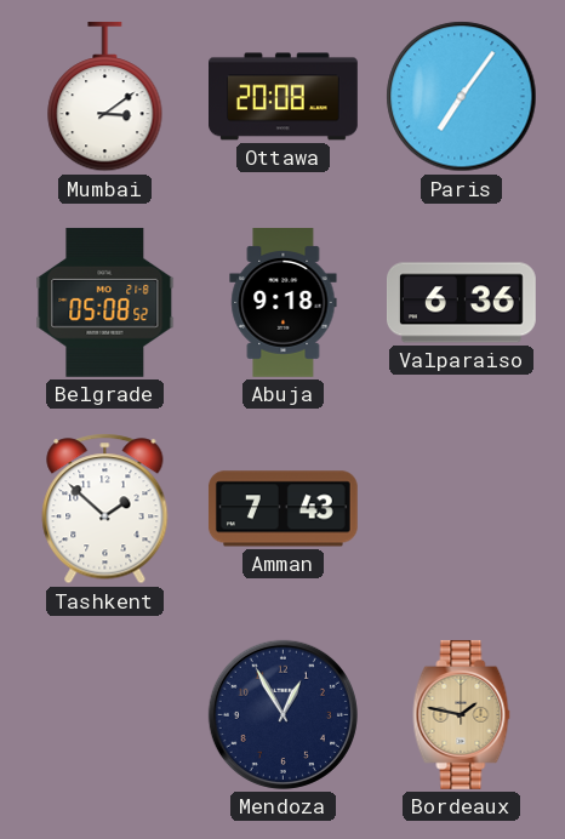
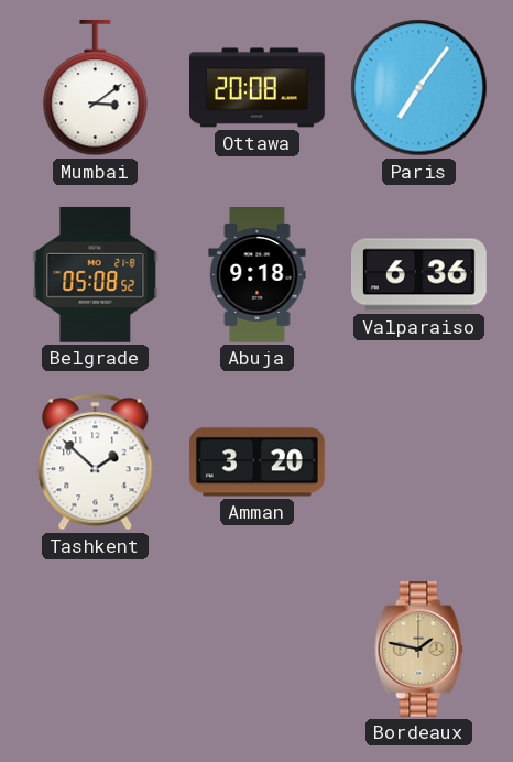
Amman: 7:43 -> 3:20 (256, 462)
Mendoza: 12:55 -> none (282, 714)
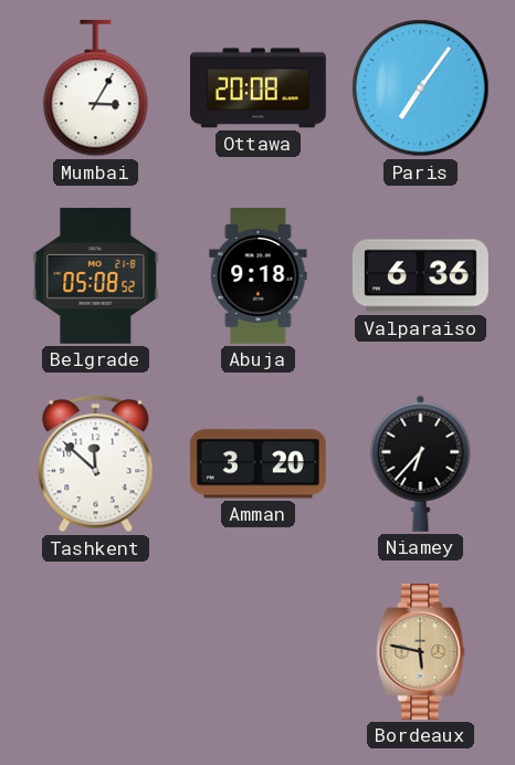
Mumbai: 3:09 -> 3:05 (96, 88)
Tashkent: 1:52 -> 11:52 (96, 464)
Niamey: none -> 6:37 (421, 463)
Bordeaux: 1:47 -> 5:47 (421, 651)
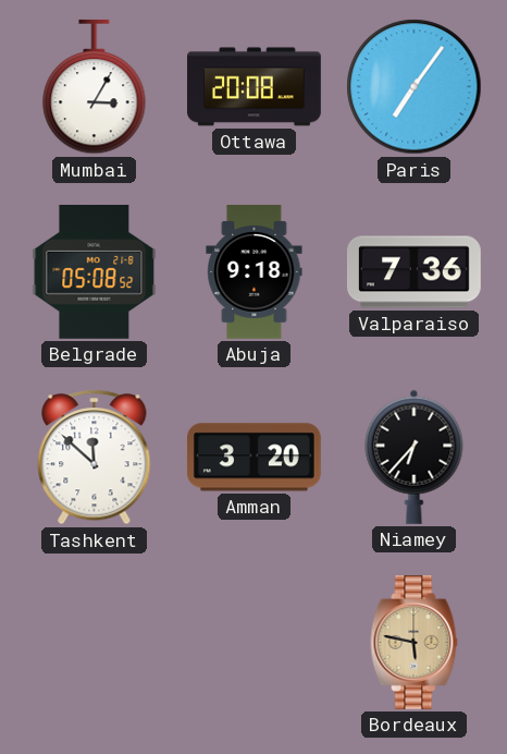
Valparaiso: 6:36 -> 7:36 (415, 272)
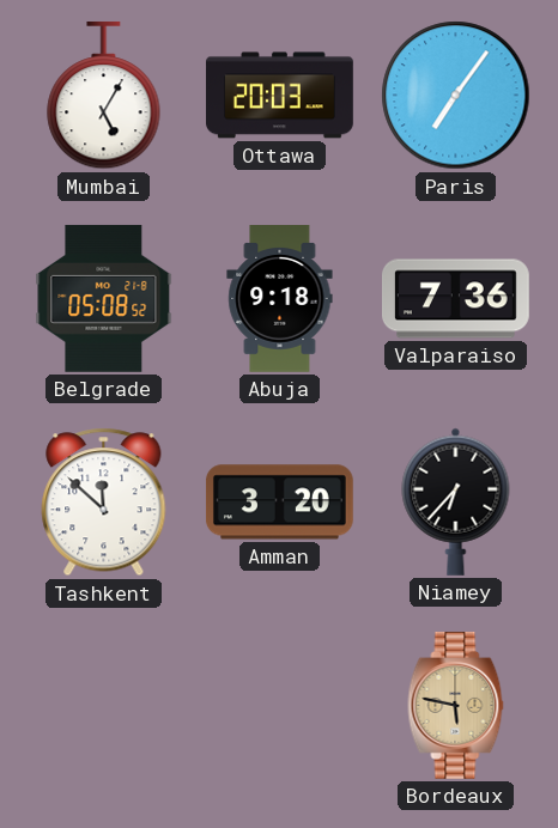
Mumbai: 3:05 -> 5:05 (104, 96)
Ottawa: 20:08 -> 20:03 (280, 96)
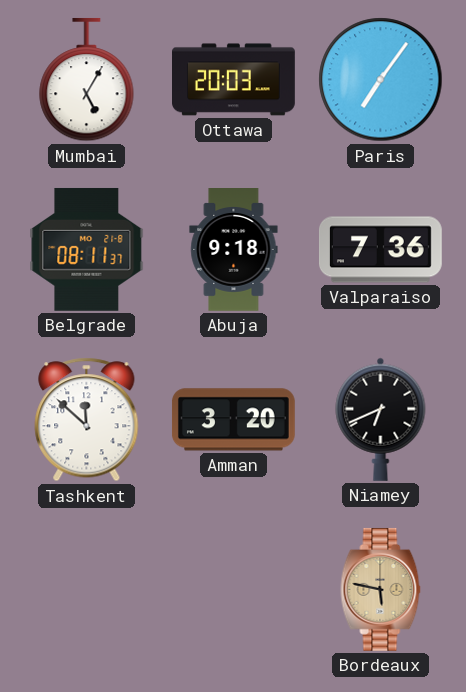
Belgrade: 05:08 -> 08:11 (87, 249)
Niamey: 6:37 -> 6:41 (381, 419)
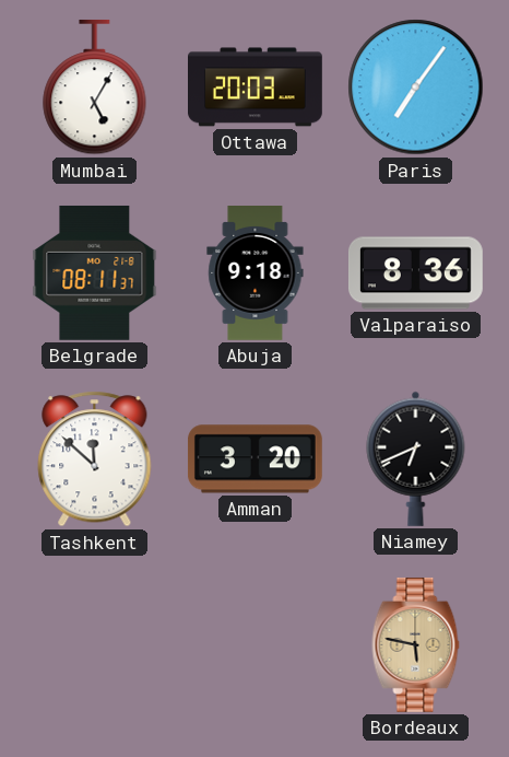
Valparaiso: 7:36 -> 8:36 (416, 273)
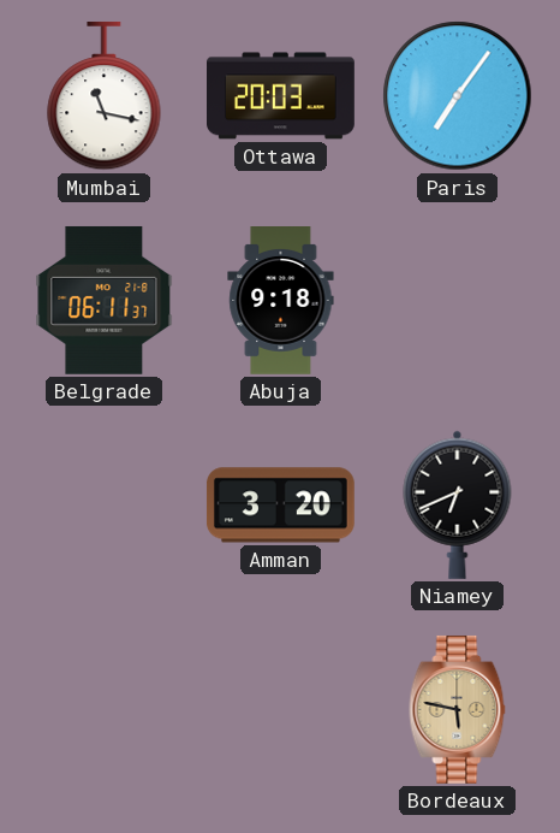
Mumbai: 5:05 -> 11:17 (105, 96)
Belgrade: 08:11 -> 06:11 (105, 300)
Valparaiso: 8:36 -> none (416, 273)
Tashkent: 11:52 -> none (95, 459)
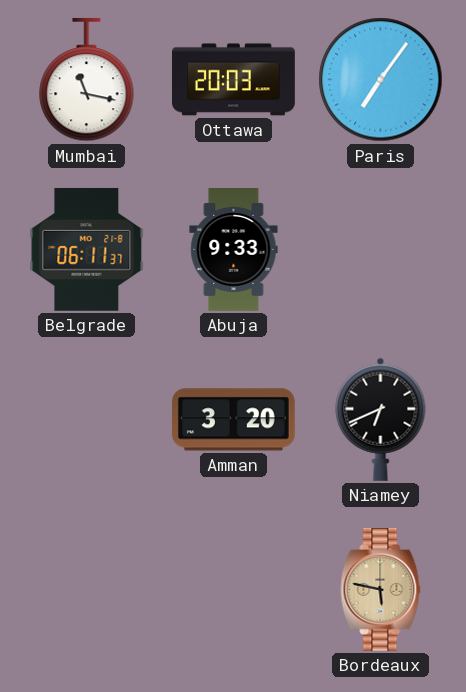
Abuja: 9:18 -> 9:33 (234, 250)
